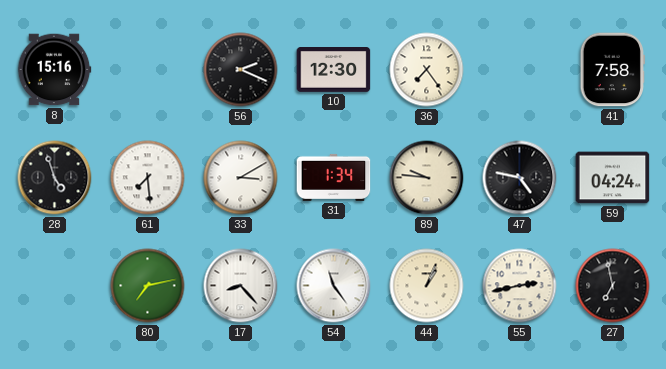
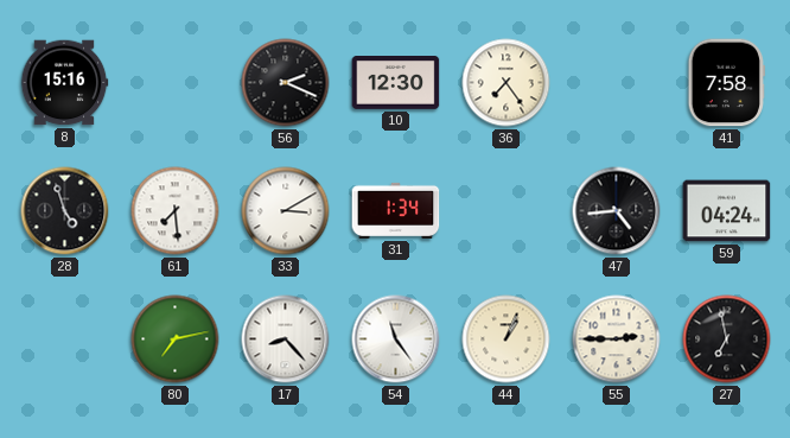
89: 9:46 -> none (427, 178)
47: 4:47 -> 4:44 (617, 211)
55: 2:43 -> 2:45 (617, 339)
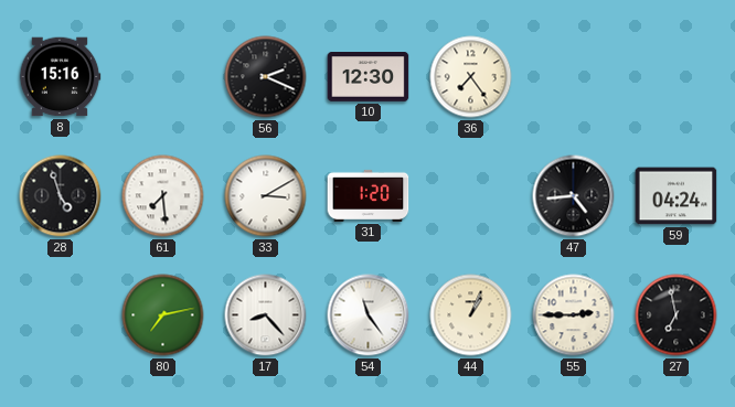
41: 7:58 -> none (726, 83)
31: 1:34 -> 1:20 (369, 195)
